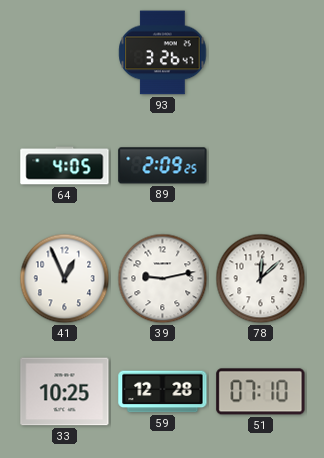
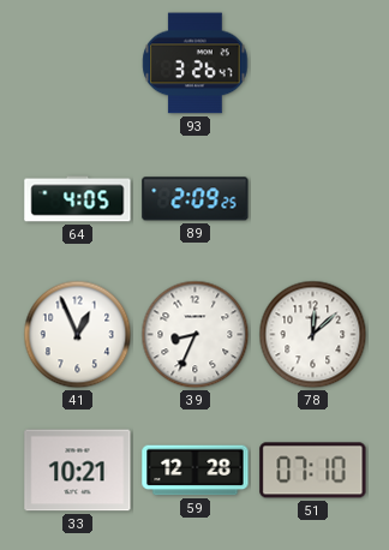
39: 9:13 -> 8:34 (196, 335)
33: 10:25 -> 10:21 (78, 471)
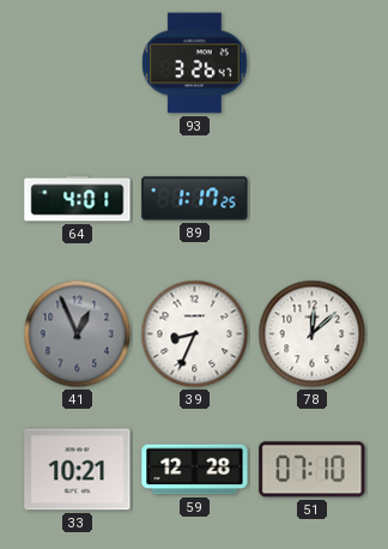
64: 4:05 -> 4:01 (78, 199)
89: 2:09 -> 1:17 (195, 199)
41 dial: white -> grey (78, 334)
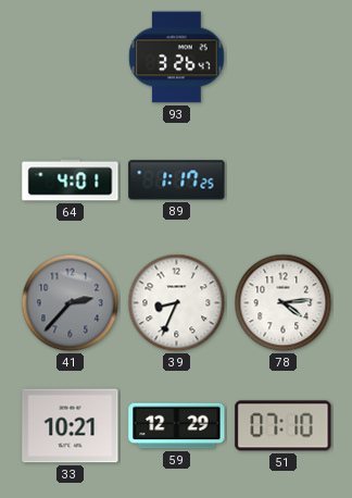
41: 12:56 -> 2:37 (71, 303)
78: 12:08 -> 4:14 (284, 303)
59: 12:28 -> 12:29 (177, 426)
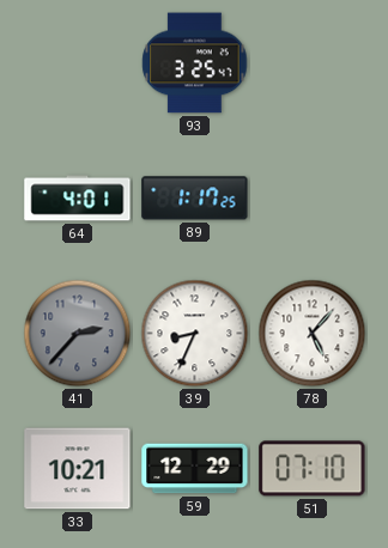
93: 3:26 -> 3:25 (195, 63)
78: 4:14 -> 5:07 (313, 334)
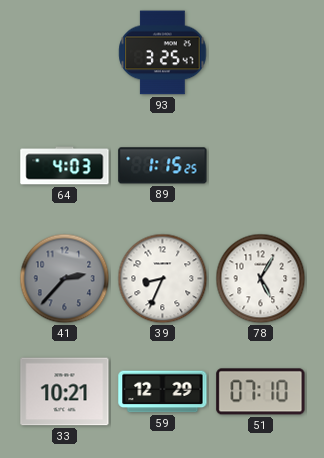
64: 4:01 -> 4:03 (65, 166)
89: 1:17 -> 1:15 (163, 166)
78: 5:07 -> 5:05 (261, 279)
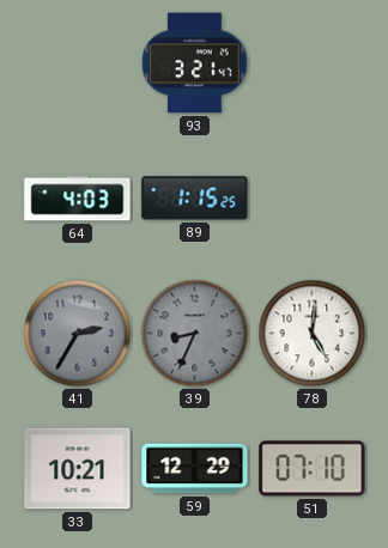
93: 3:25 -> 3:21 (195, 63)
41: 2:37 -> 2:35 (78, 334)
39 dial: white -> grey (195, 334)
78: 5:05 -> 5:01 (313, 334)
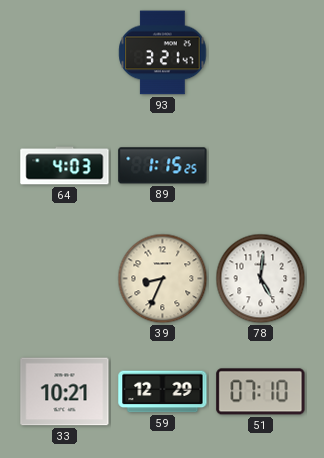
41: 2:35 -> none (78, 334)
39 dial: grey -> cream (163, 279)
